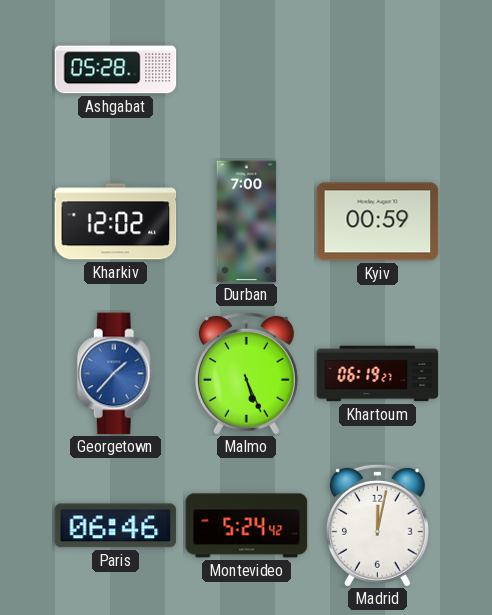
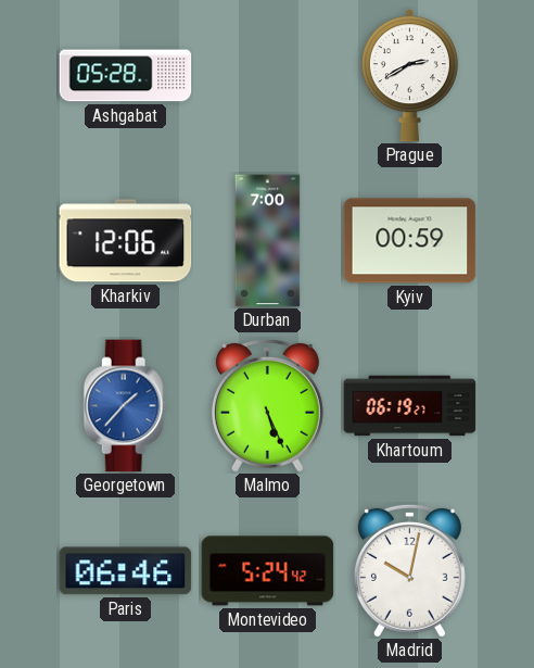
Prague: none -> 2:40 (409, 76)
Kharkiv: 12:02 -> 12:06 (126, 241)
Madrid: 12:02 -> 10:02 (409, 570)
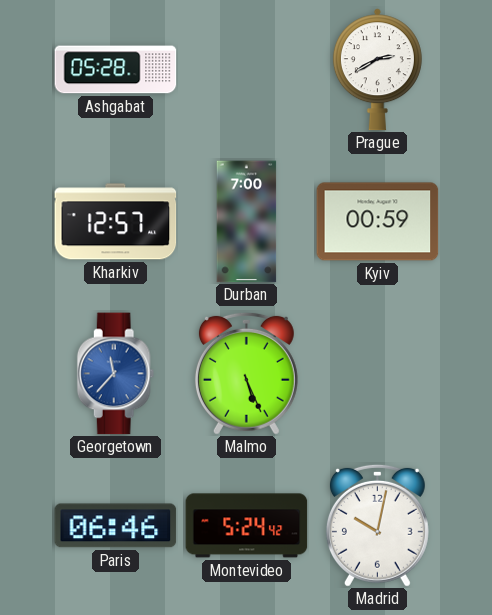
Kharkiv: 12:06 -> 12:57 (116, 222)
Georgetown: 1:37 -> 11:37 (116, 374)
Khartoum: 06:19 -> none (410, 406)
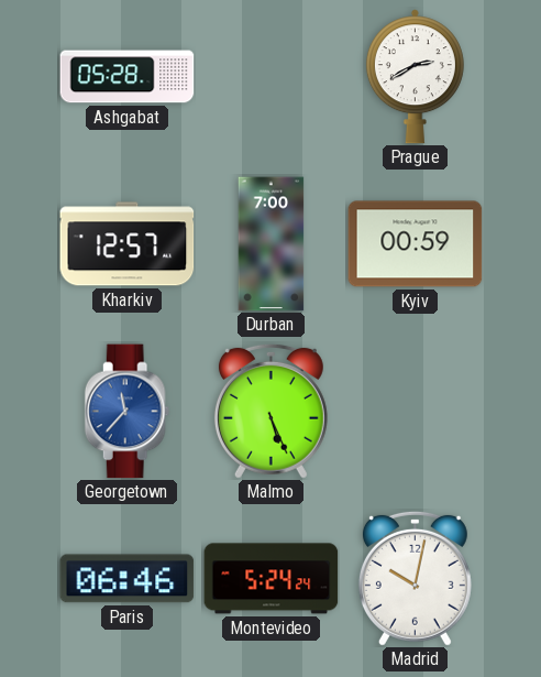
Montevideo: 5:24:42 -> 5:24:24 (272, 579)
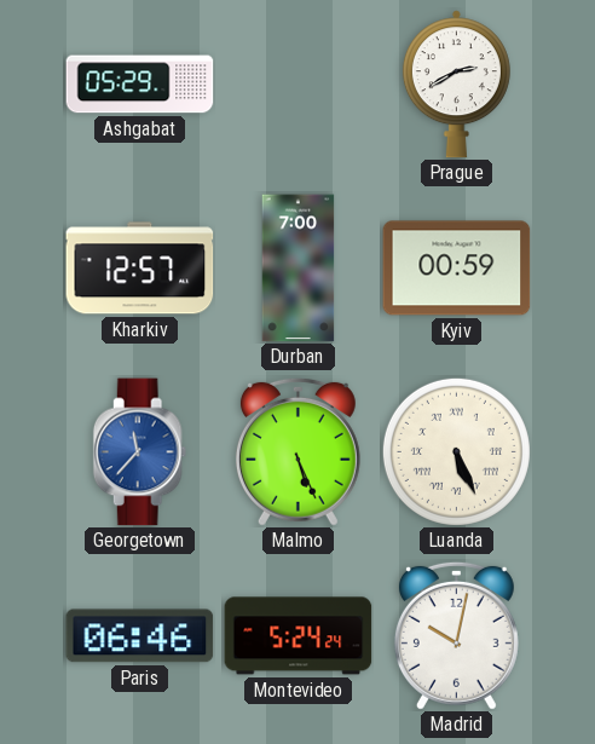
Ashgabat: 05:28 -> 05:29 (140, 85)
Luanda: none -> 5:26 (456, 451)
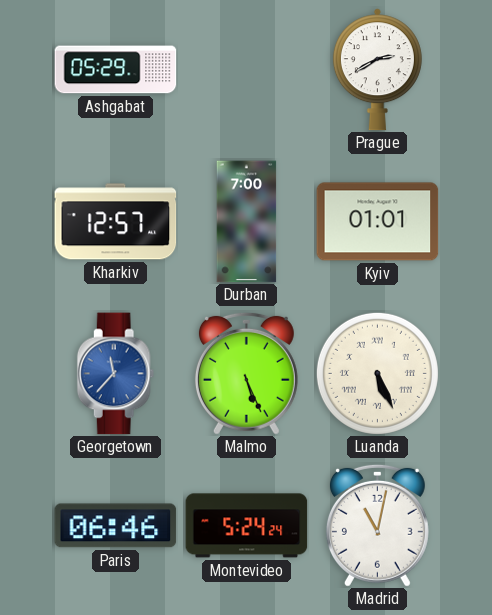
Kyiv: 00:59 -> 01:01 (378, 222)
Madrid: 10:02 -> 11:02 (377, 525)
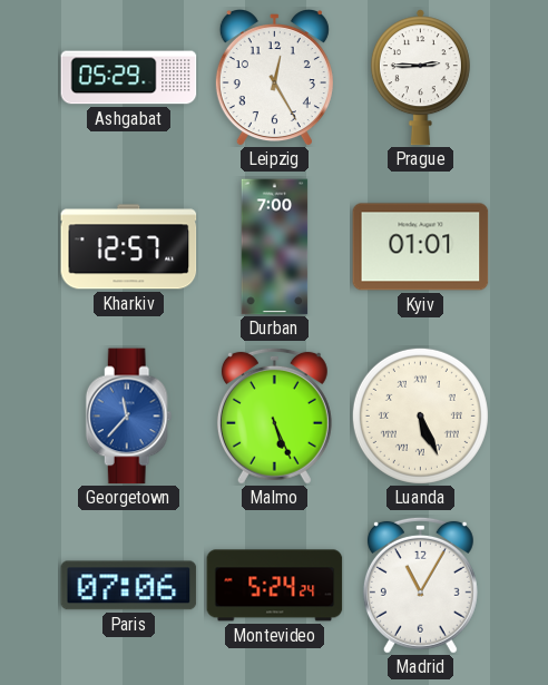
Leipzig: none -> 12:25 (274, 78)
Prague: 2:40 -> 2:45 (420, 78)
Paris: 06:46 -> 07:06 (129, 586)
Madrid: 11:02 -> 11:05 (420, 585)
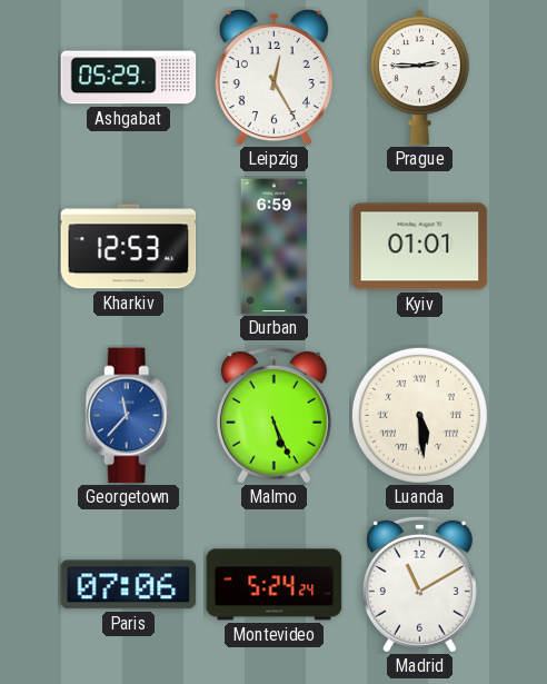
Kharkiv: 12:57 -> 12:53 (129, 247)
Durban: 7:00 -> 6:59 (275, 247)
Luanda: 5:26 -> 5:29 (419, 415)
Madrid: 11:05 -> 11:10 (419, 584)
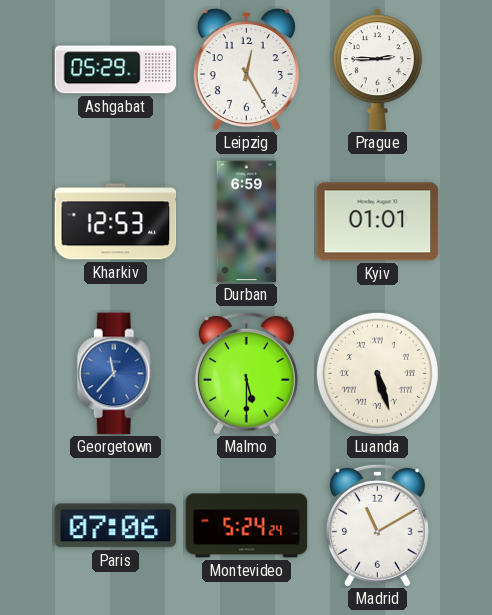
Malmo: 5:26 -> 5:30 (246, 373)
Luanda: 5:29 -> 5:27 (377, 373)
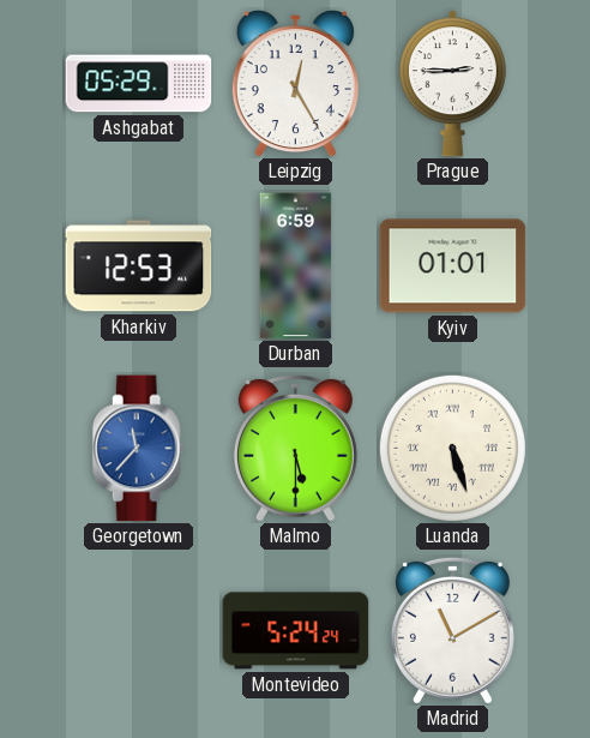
Paris: 07:06 -> none (116, 526)
